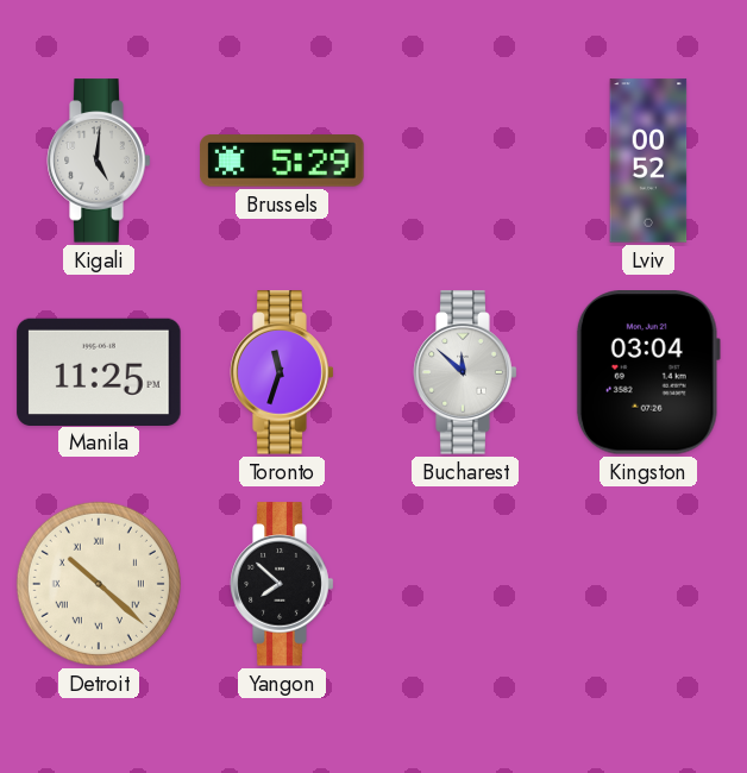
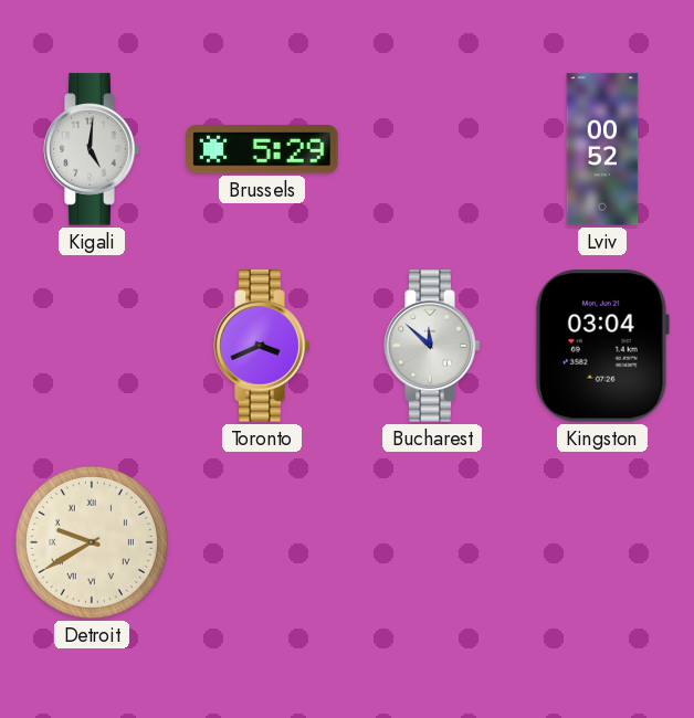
Manila: 11:25 -> none (99, 371)
Toronto: 11:33 -> 3:41 (262, 346)
Detroit: 10:22 -> 9:40 (92, 542)
Yangon: 7:52 -> none (282, 584)
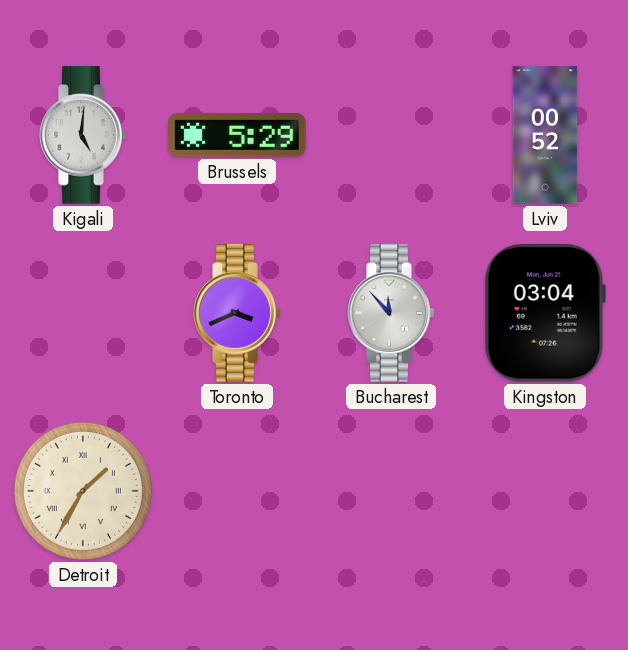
Bucharest: 11:52 -> 11:53 (391, 313)
Detroit: 9:40 -> 1:35 (83, 491)
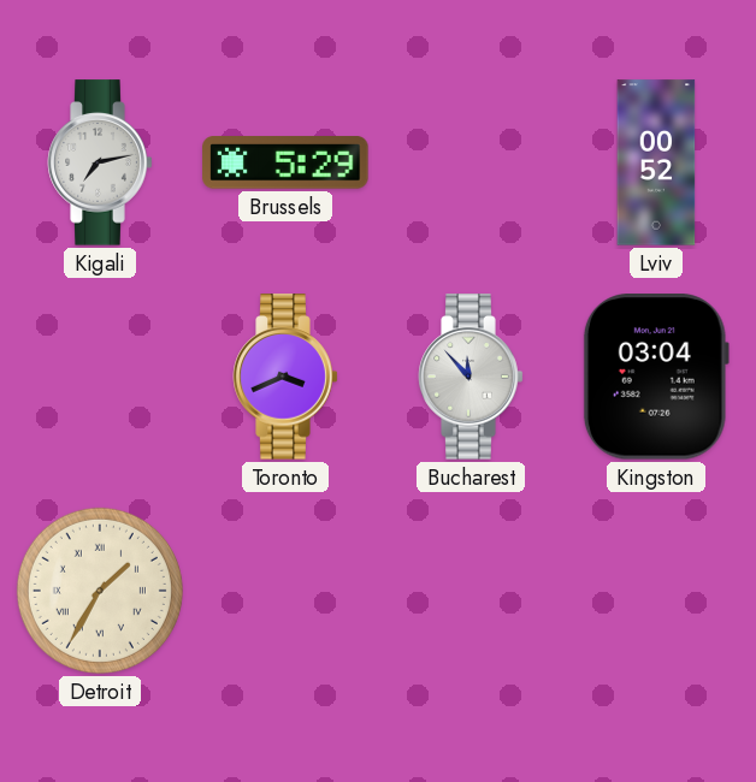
Kigali: 5:01 -> 7:13 (100, 162)
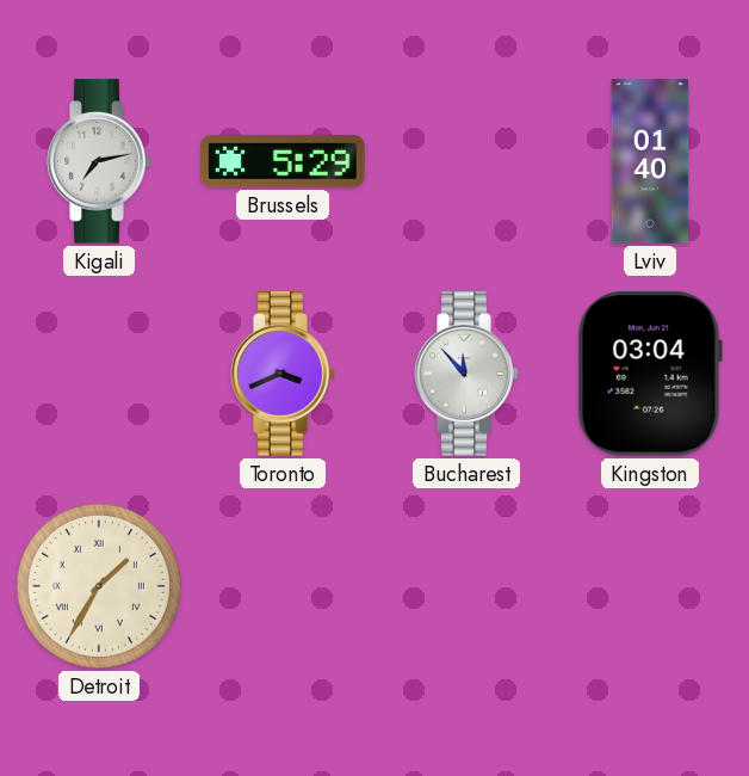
Lviv: 00:52 -> 01:40 (650, 161)
